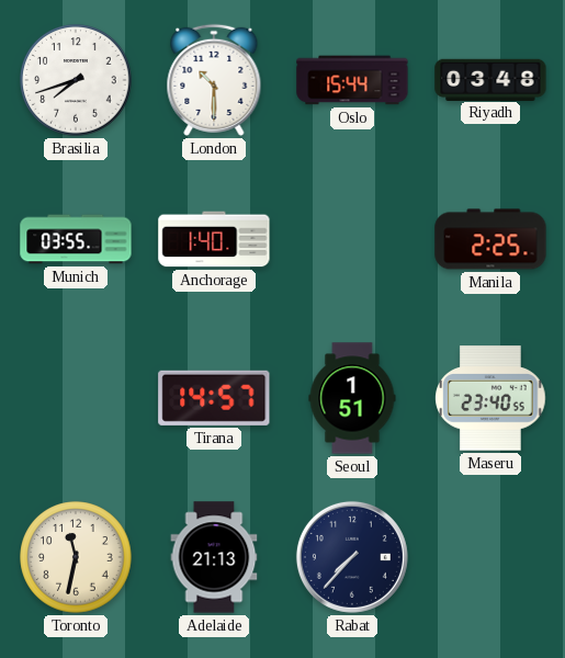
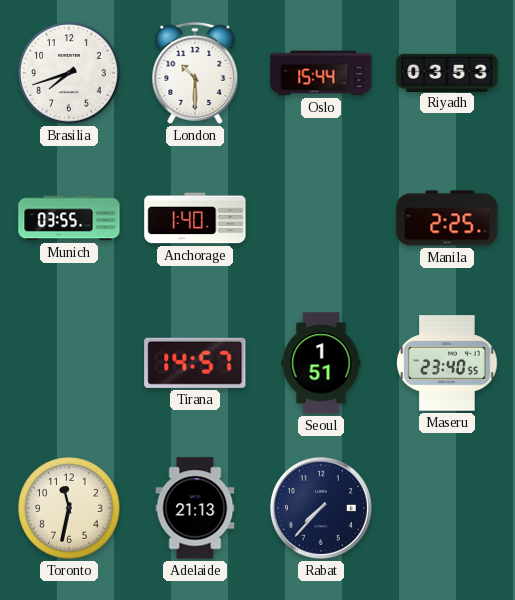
Riyadh: 03:48 -> 03:53 (447, 72)
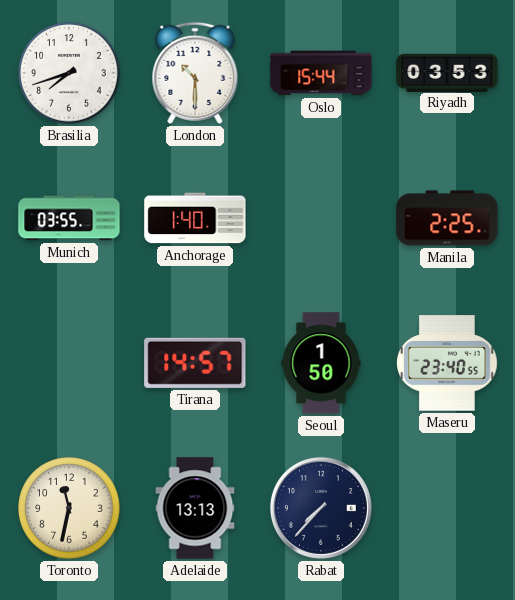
Seoul: 1:51 -> 1:50 (321, 363)
Adelaide: 21:13 -> 13:13 (195, 508)
